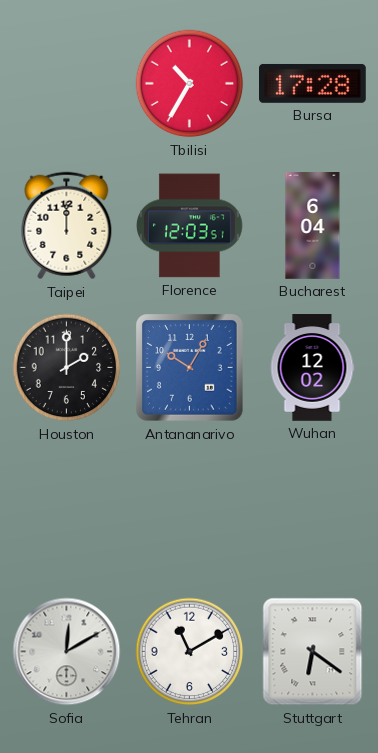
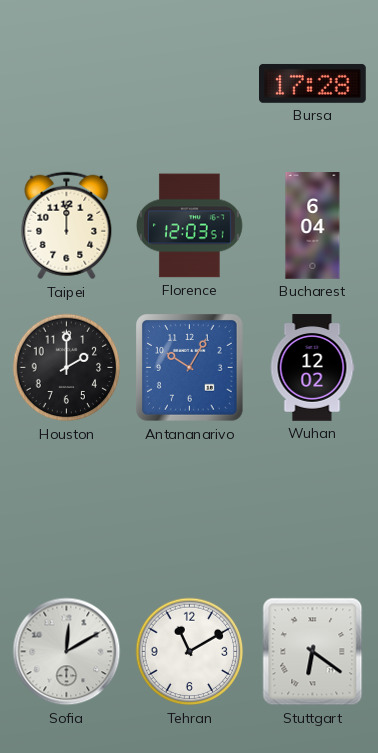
Tbilisi: 10:35 -> none (190, 84)
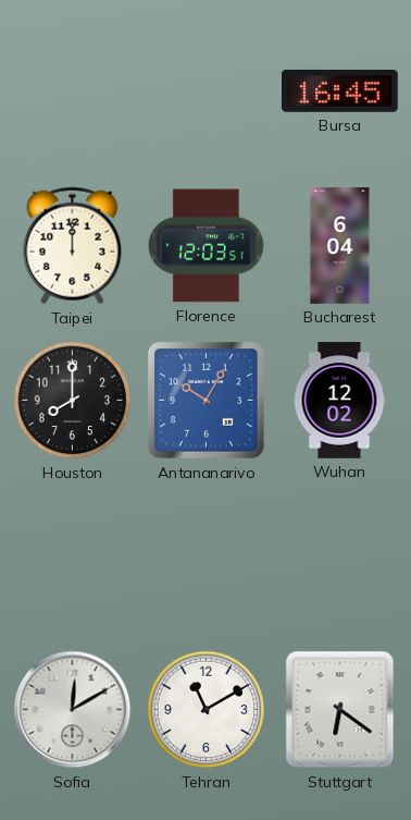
Bursa: 17:28 -> 16:45 (340, 90)
Houston: 2:00 -> 8:00 (73, 401)
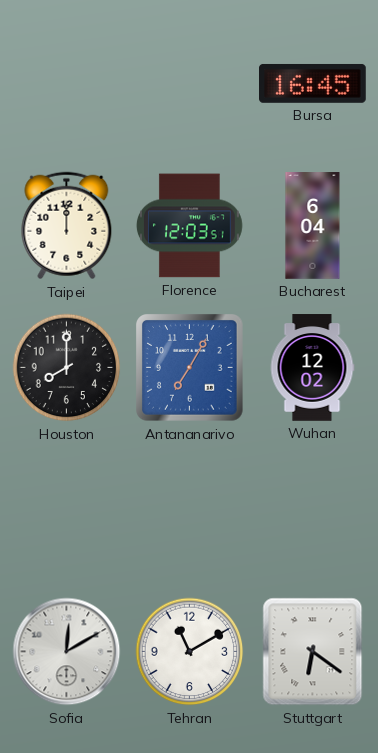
Antananarivo: 10:05 -> 7:05 (190, 368)
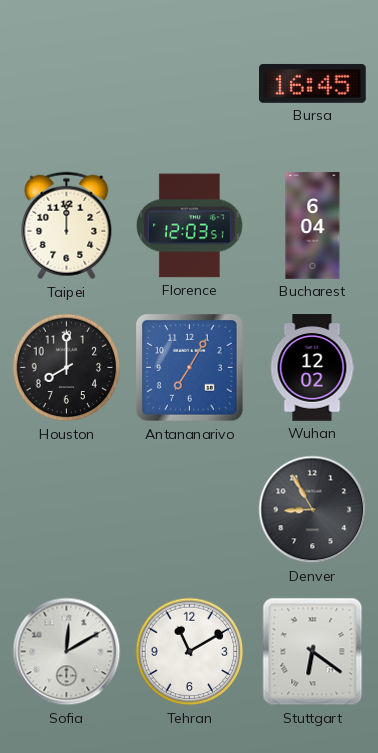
Denver: none -> 8:55 (313, 510)
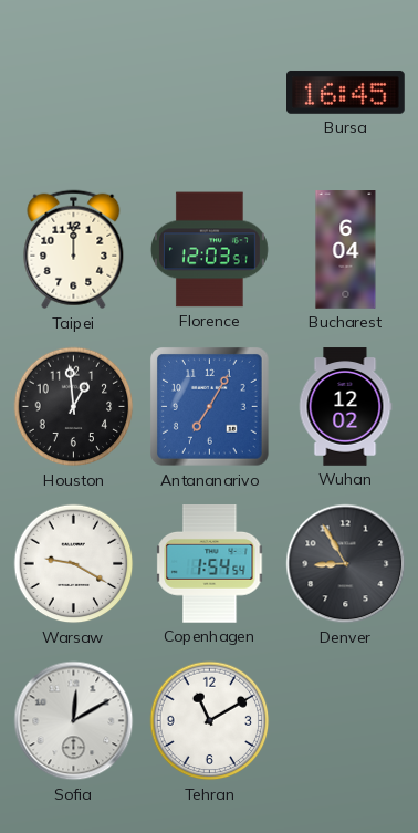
Houston: 8:00 -> 12:59 (74, 407)
Warsaw: none -> 9:20 (74, 564)
Copenhagen: none -> 1:54 (210, 564)
Stuttgart: 6:21 -> none (313, 652)
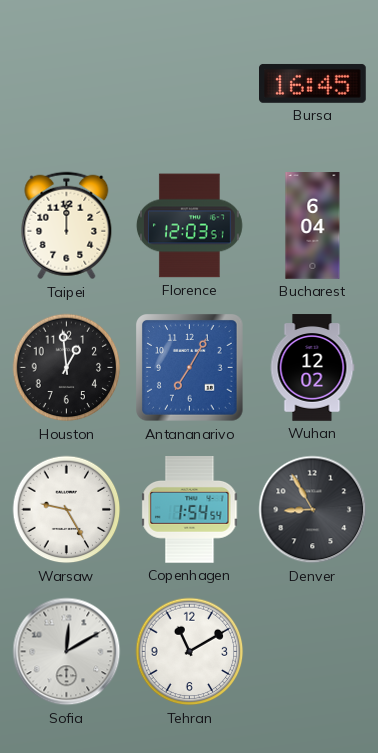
Warsaw: 9:20 -> 9:25 (67, 510)
